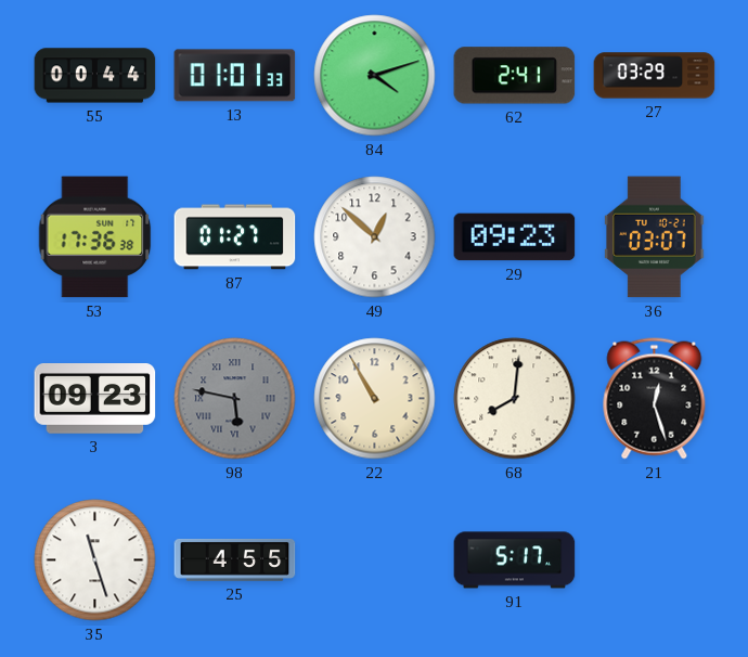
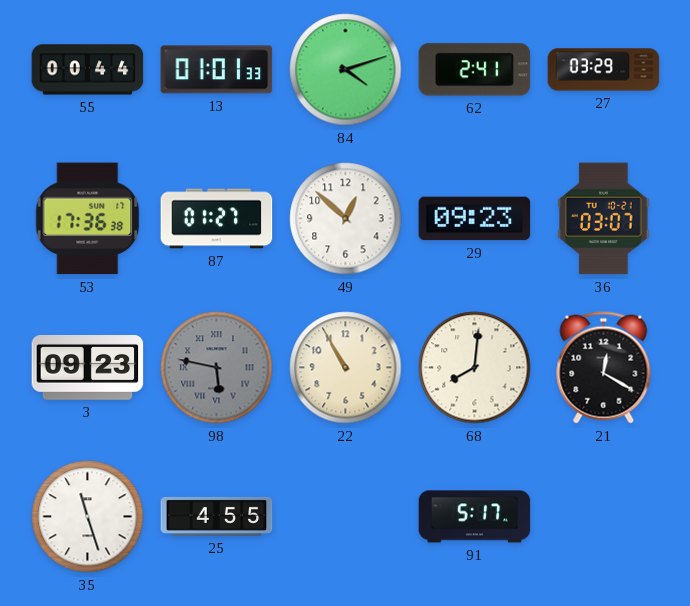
21: 12:27 -> 12:20 (604, 368)
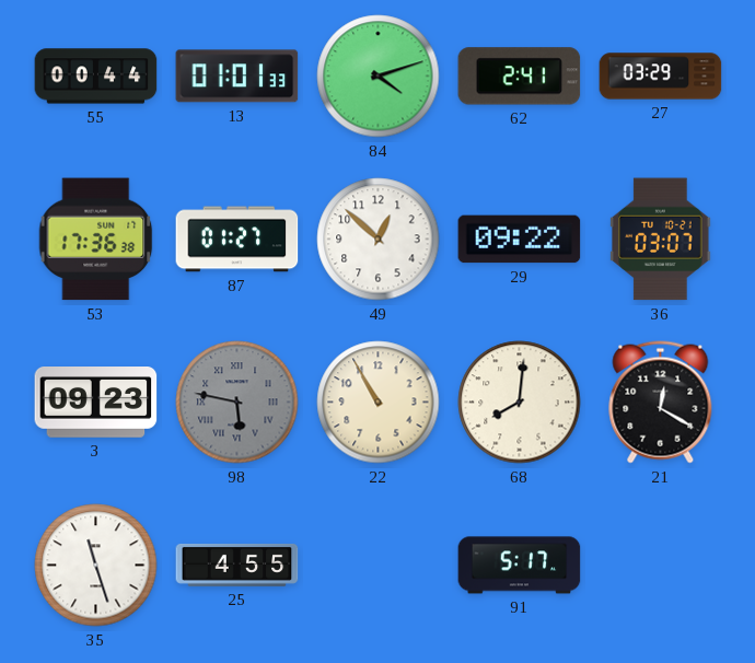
29: 09:23 -> 09:22 (520, 240)
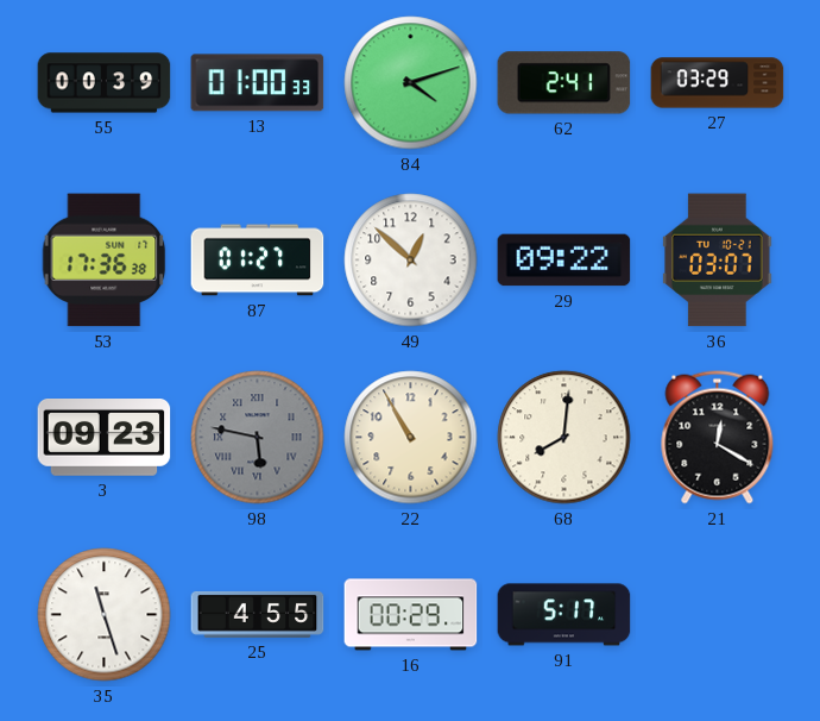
55: 00:44 -> 00:39 (105, 83)
13: 01:01 -> 01:00 (258, 83)
16: none -> 00:29 (411, 615)
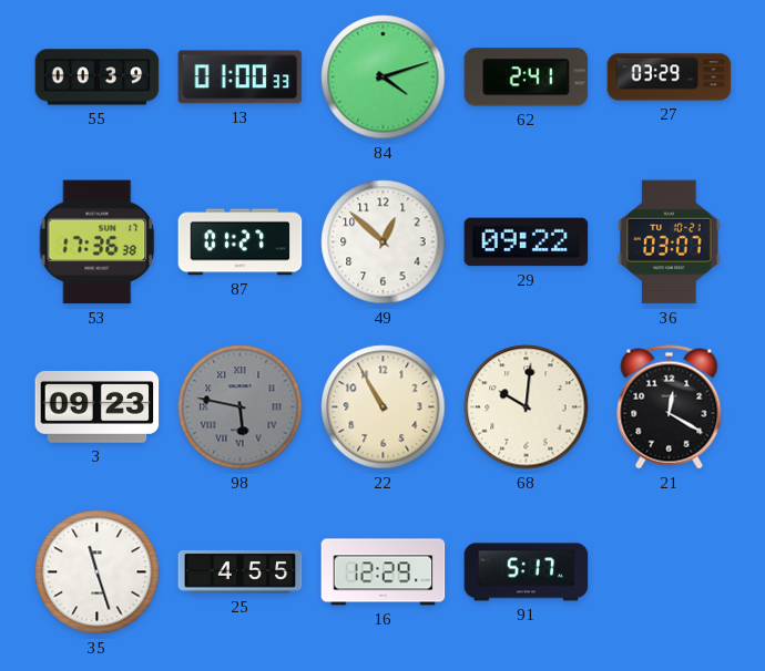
68: 8:01 -> 10:01 (527, 407)
16: 00:29 -> 12:29 (384, 572)
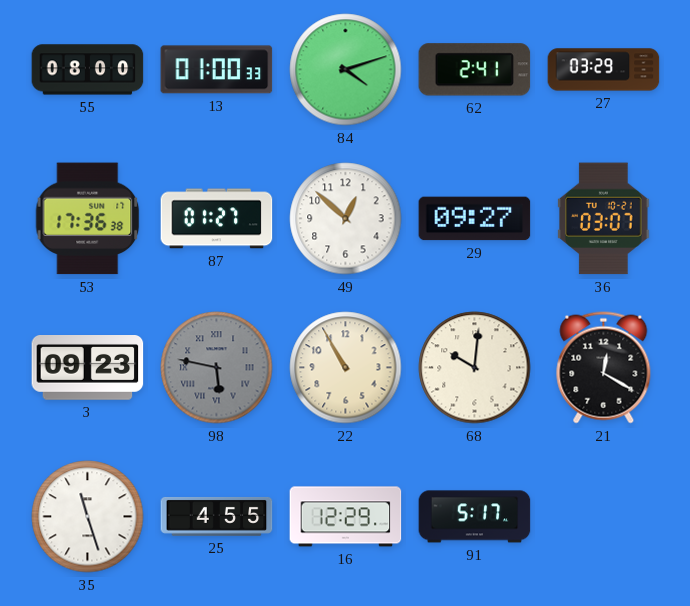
55: 00:39 -> 08:00 (88, 70)
29: 09:22 -> 09:27 (475, 219)
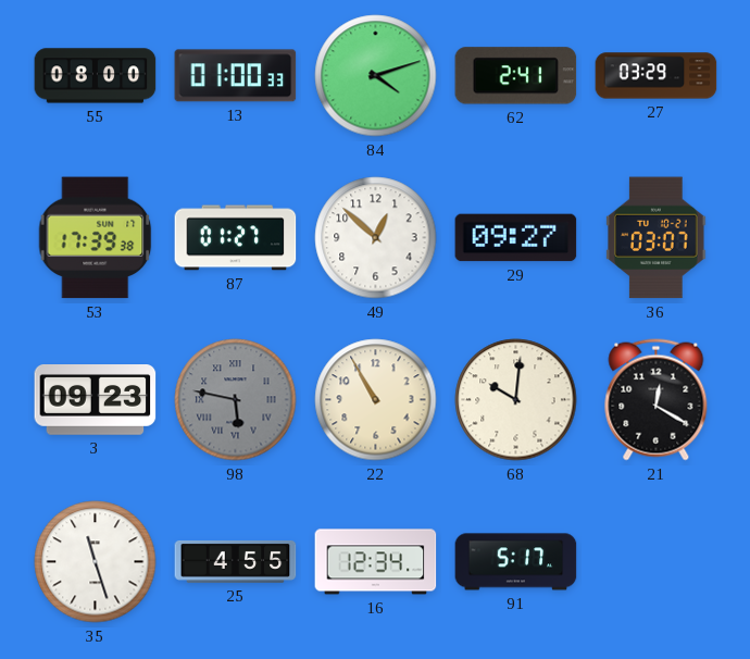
53: 17:36 -> 17:39 (96, 238)
16: 12:29 -> 12:34 (376, 562)
